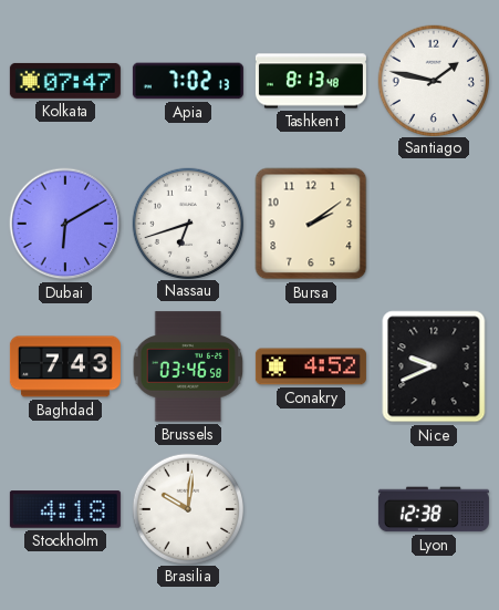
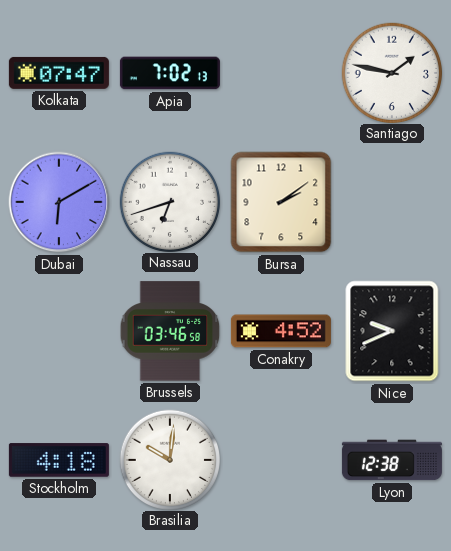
Tashkent: 8:13 -> none (311, 81)
Baghdad: 7:43 -> none (65, 366)
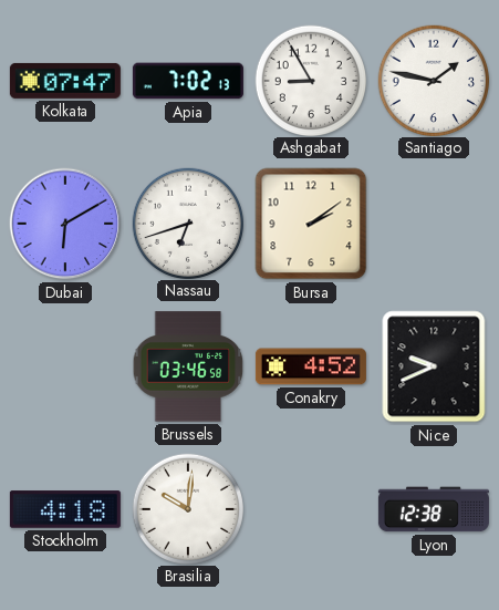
Ashgabat: none -> 8:55 (310, 80)
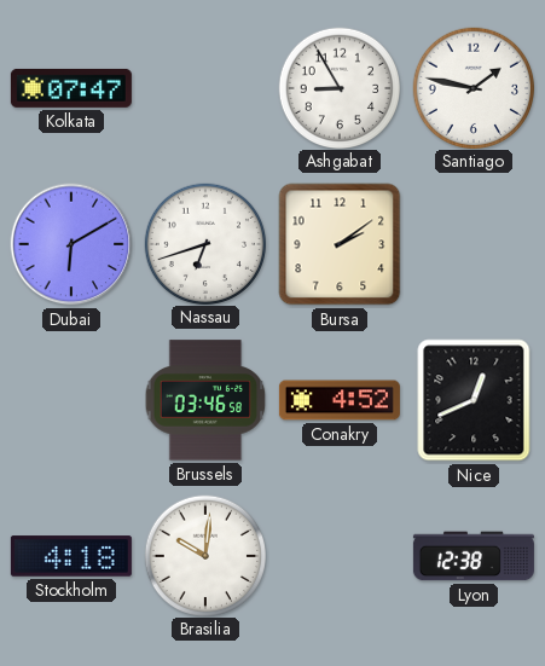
Apia: 7:02 -> none (188, 81)
Nice: 9:41 -> 12:41 (474, 400)
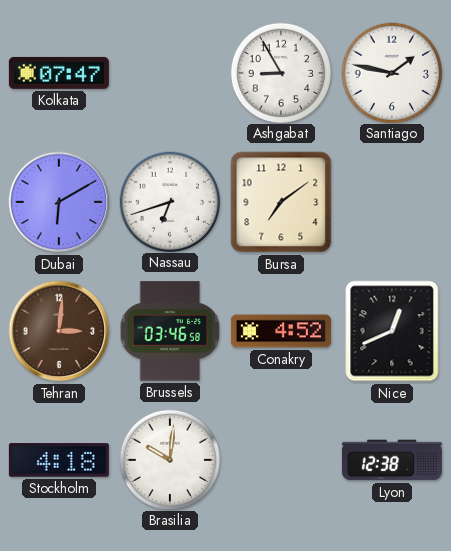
Bursa: 2:09 -> 7:09 (281, 202)
Tehran: none -> 3:01 (59, 331)
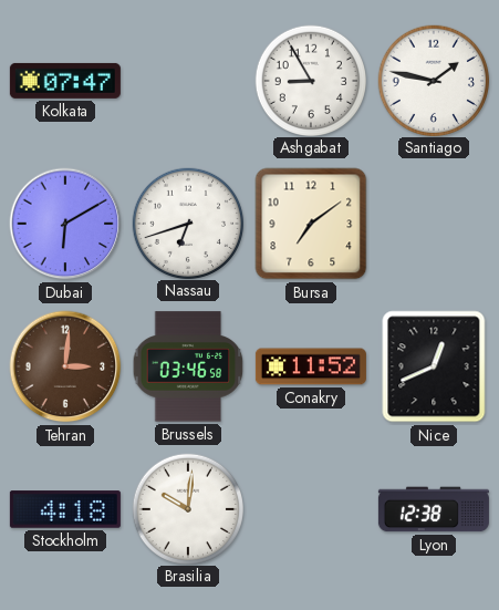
Conakry: 4:52 -> 11:52 (311, 366)
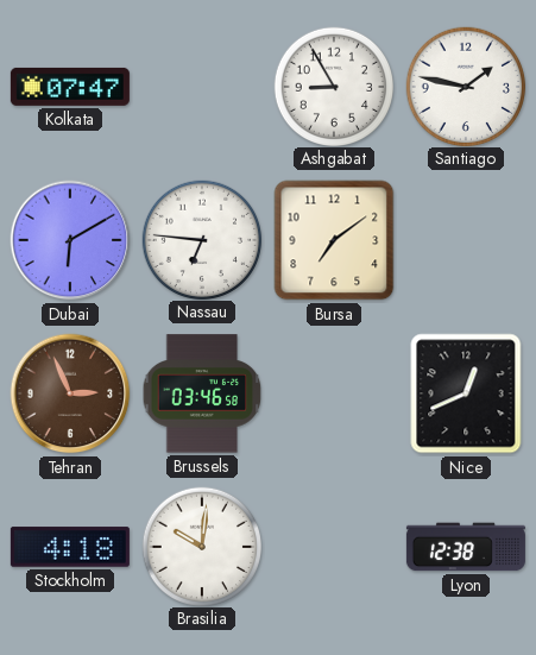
Nassau: 6:42 -> 6:46 (201, 239)
Tehran: 3:01 -> 2:56 (70, 393)
Conakry: 11:52 -> none (311, 366)
